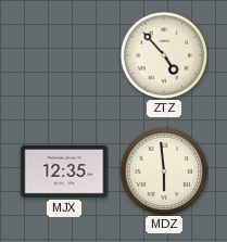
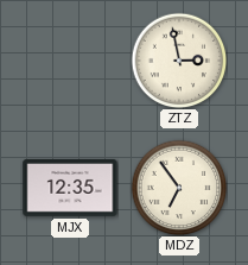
ZTZ: 4:53 -> 2:58 (179, 61)
MDZ: 5:59 -> 6:54 (179, 188)
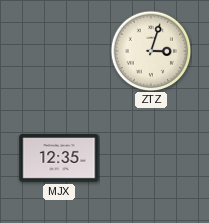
ZTZ: 2:58 -> 3:03 (151, 51)
MDZ: 6:54 -> none (179, 188)
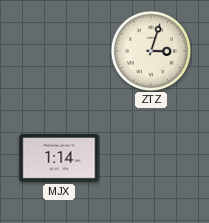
MJX: 12:35 -> 1:14 (59, 158)
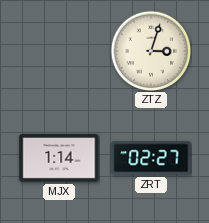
ZRT: none -> 02:27 (151, 158)
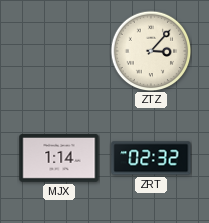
ZTZ: 3:03 -> 3:07 (151, 51)
ZRT: 02:27 -> 02:32 (151, 158)
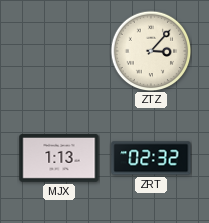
MJX: 1:14 -> 1:13 (59, 158)
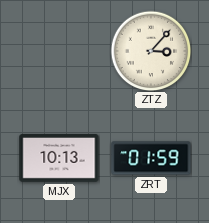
MJX: 1:13 -> 10:13 (59, 158)
ZRT: 02:32 -> 01:59 (151, 158)
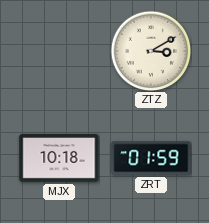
ZTZ: 3:07 -> 3:10 (151, 51)
MJX: 10:13 -> 10:18 (59, 158)
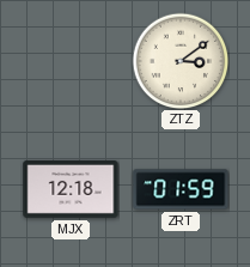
ZTZ: 3:10 -> 3:09 (181, 61)
MJX: 10:18 -> 12:18 (71, 189)
